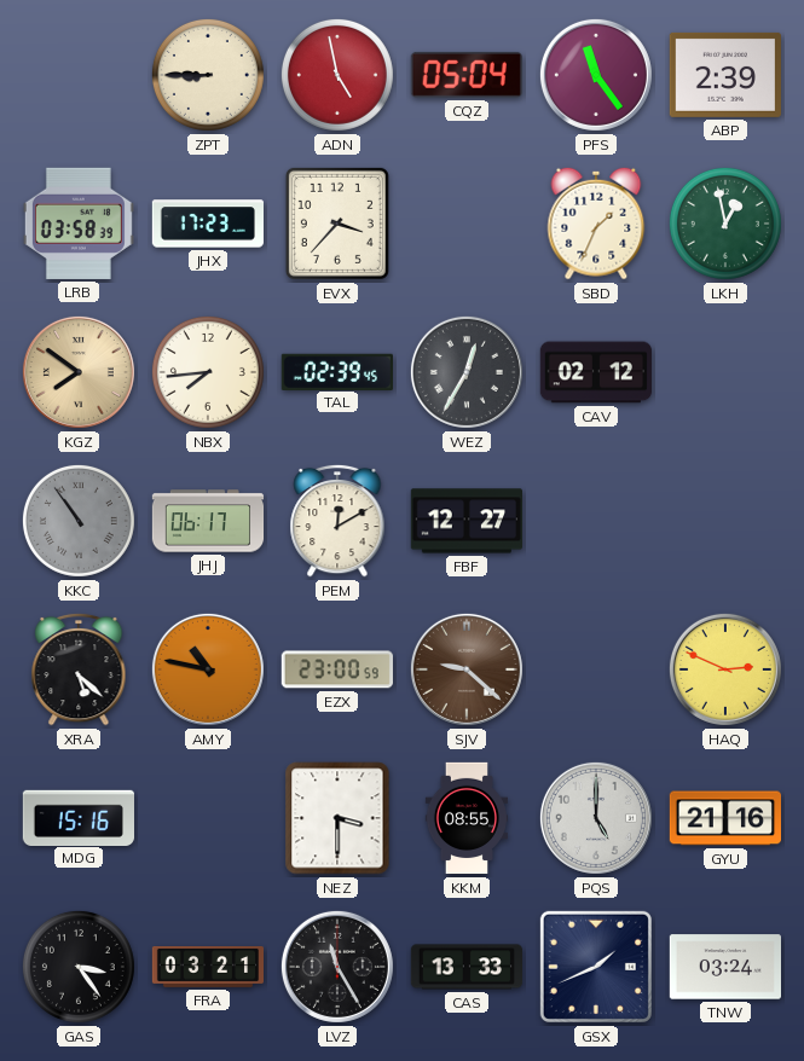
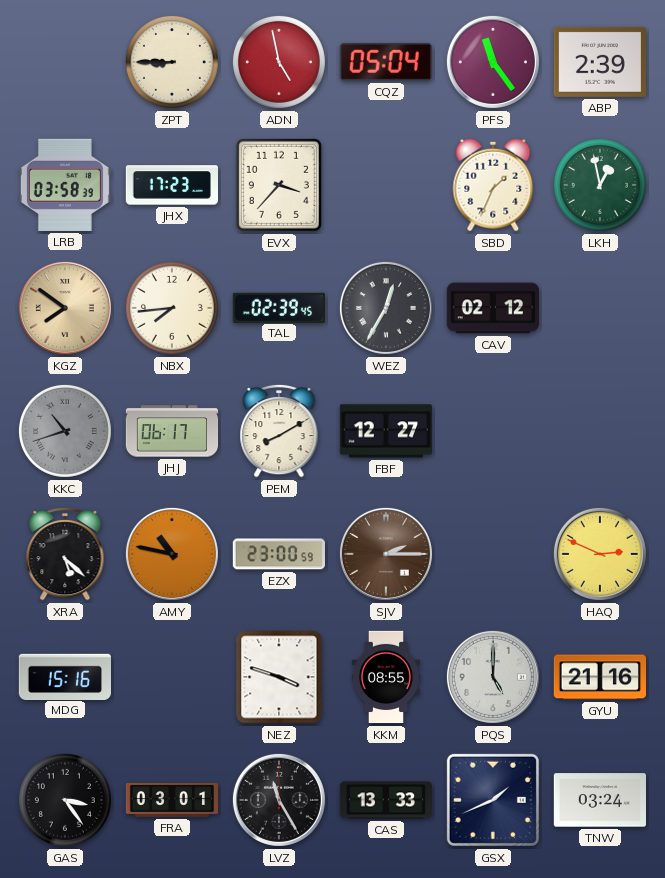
KKC: 10:54 -> 10:42 (65, 431)
PEM: 12:10 -> 8:10 (279, 431)
SJV: 9:22 -> 2:15 (386, 554)
NEZ: 3:30 -> 3:48 (279, 677)
FRA: 03:21 -> 03:01 (172, 801)
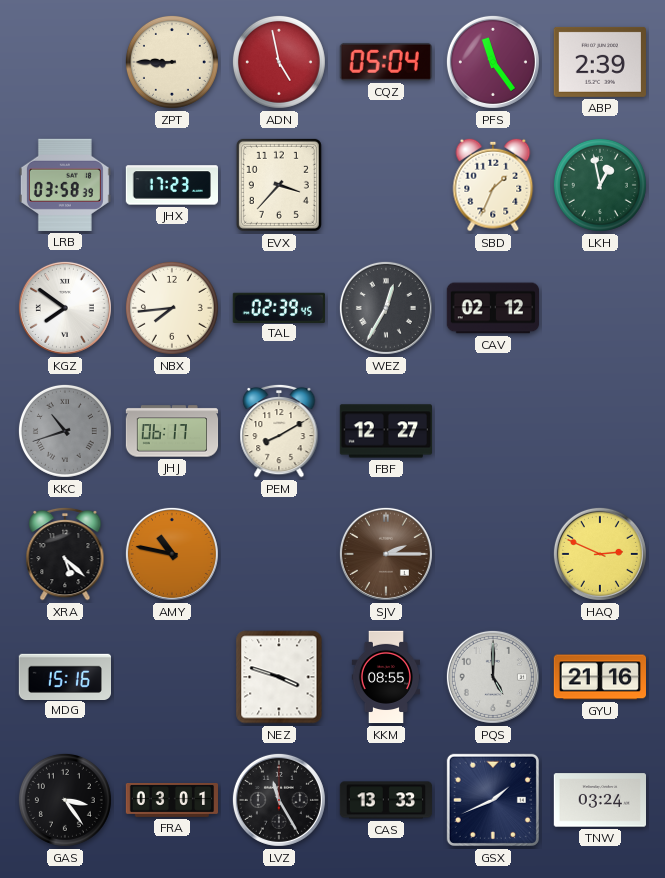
KGZ dial: champagne -> white (65, 308)
EZX: 23:00 -> none (279, 554)
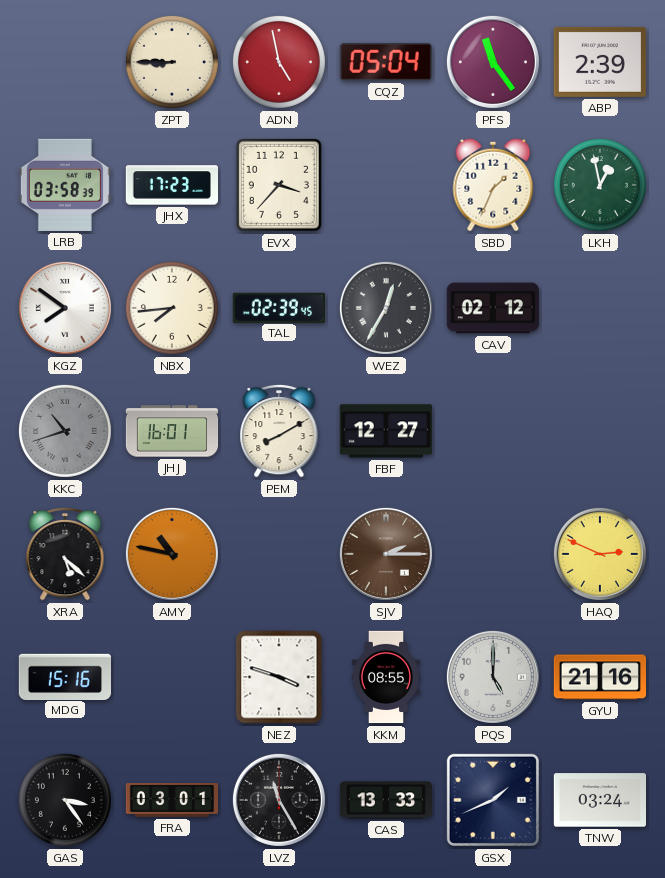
JHJ: 06:17 -> 16:01 (172, 431)
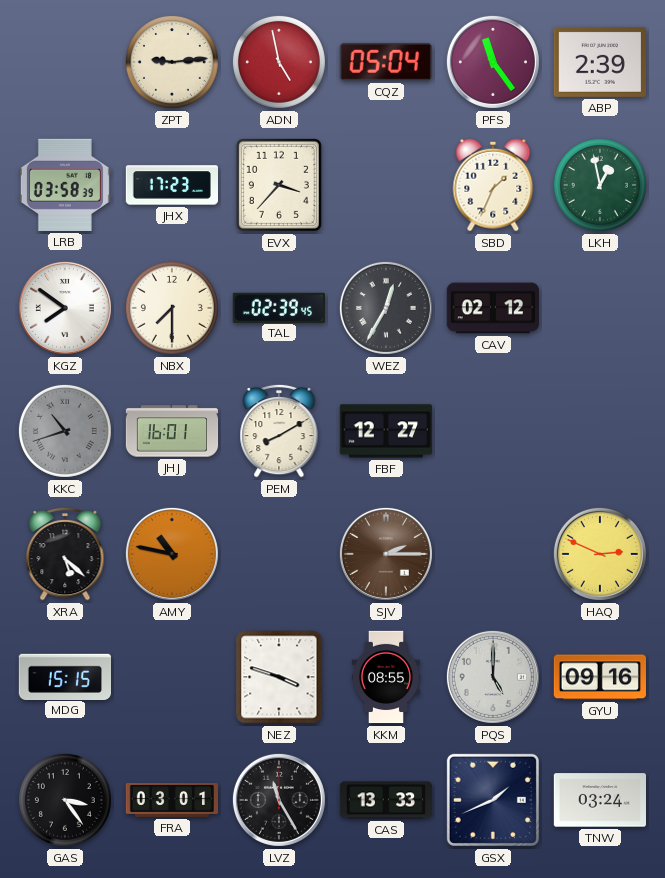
ZPT: 8:45 -> 9:14 (172, 62)
NBX: 7:44 -> 7:30 (172, 308)
MDG: 15:16 -> 15:15 (64, 676)
GYU: 21:16 -> 09:16 (599, 677)
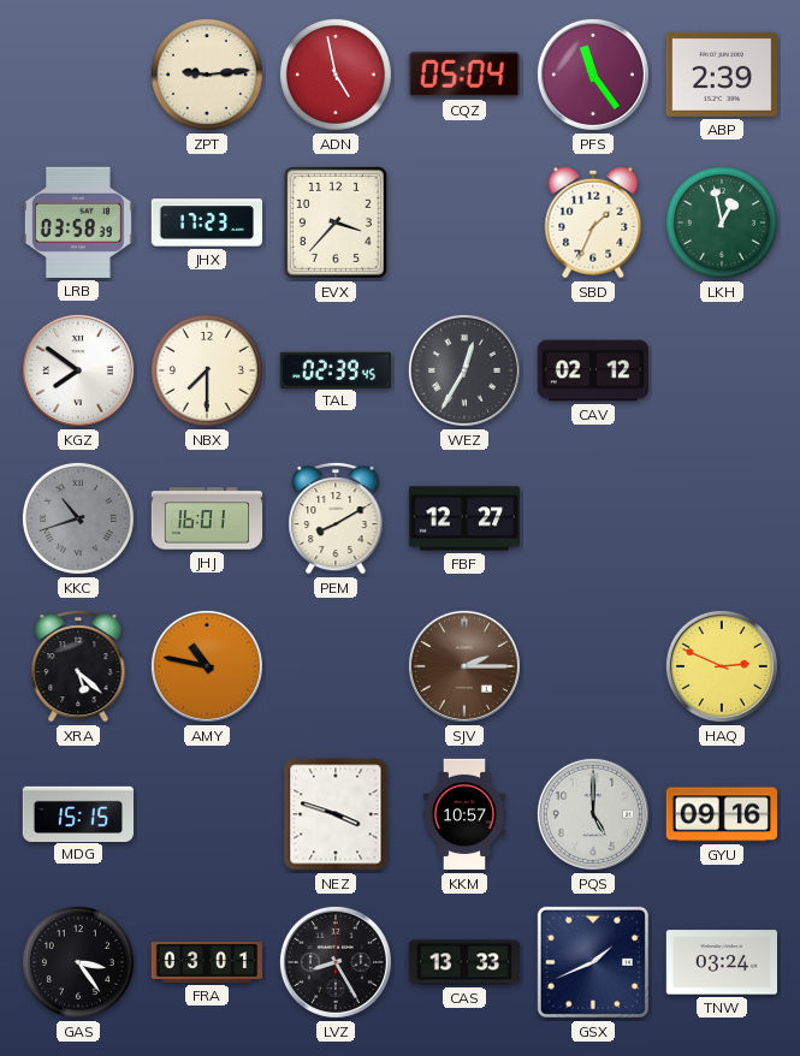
KKM: 08:55 -> 10:57 (463, 814)
LVZ: 11:25 -> 8:25 (336, 962)
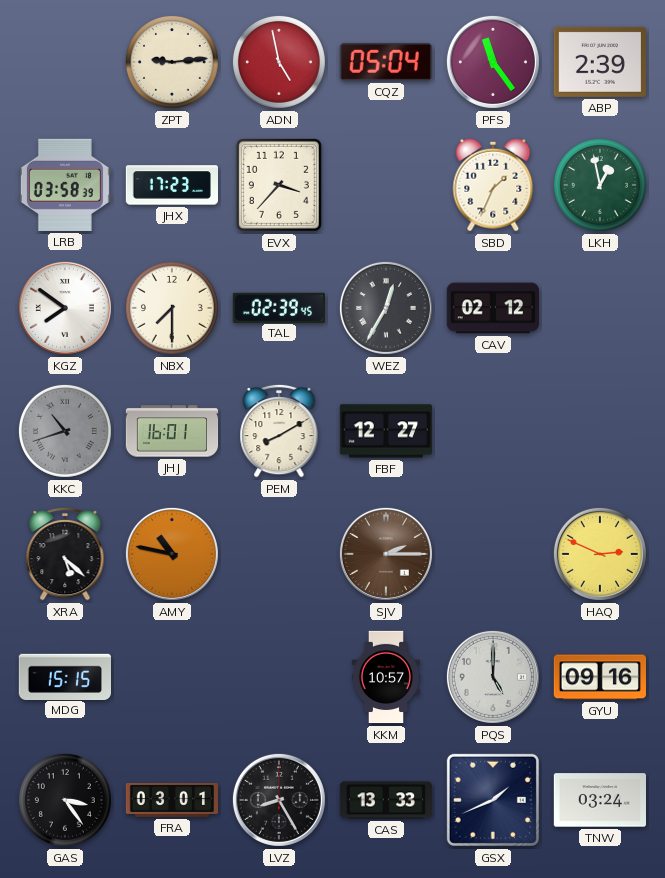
NEZ: 3:48 -> none (336, 814)
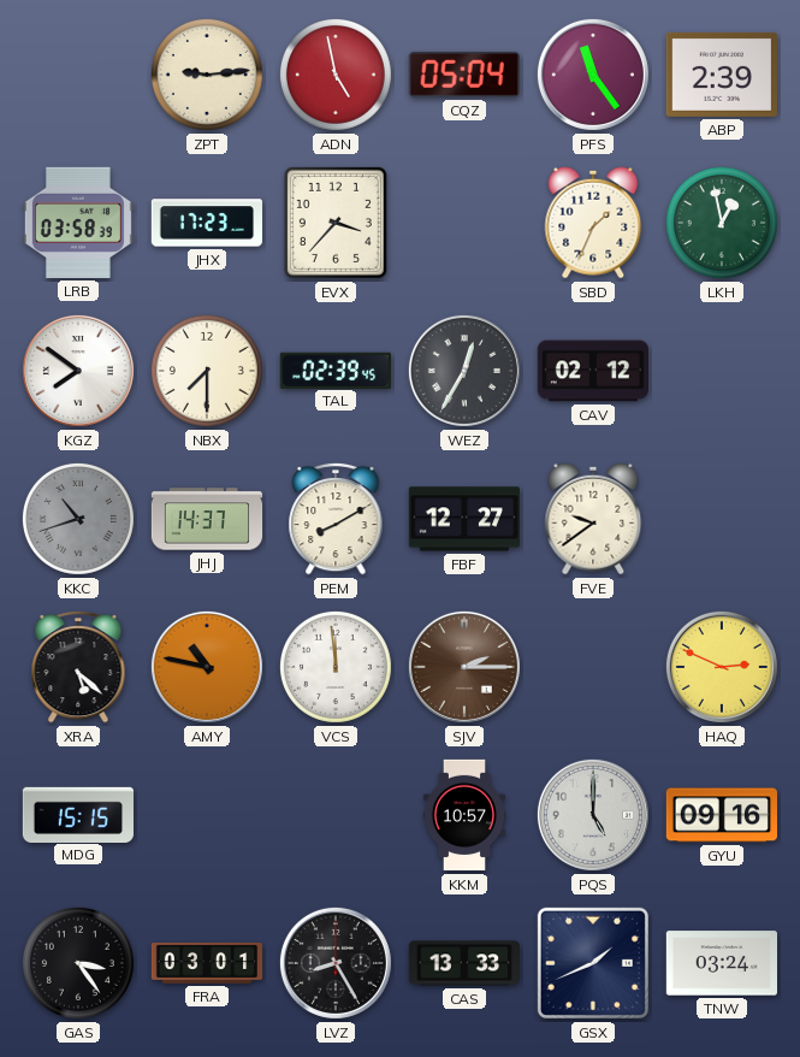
JHJ: 16:01 -> 14:37 (207, 519)
FVE: none -> 9:39 (593, 519)
VCS: none -> 11:59 (336, 667)
